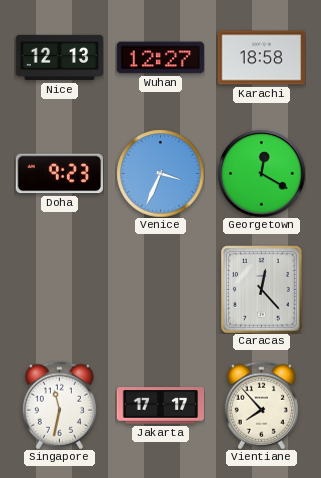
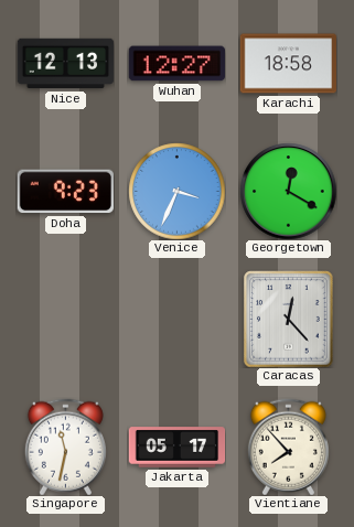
Jakarta: 17:17 -> 05:17 (176, 448)
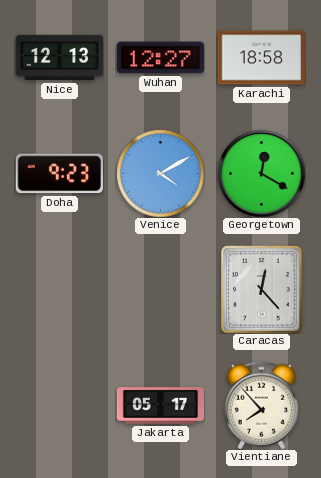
Venice: 3:34 -> 4:10 (160, 173)
Singapore: 11:32 -> none (65, 447)
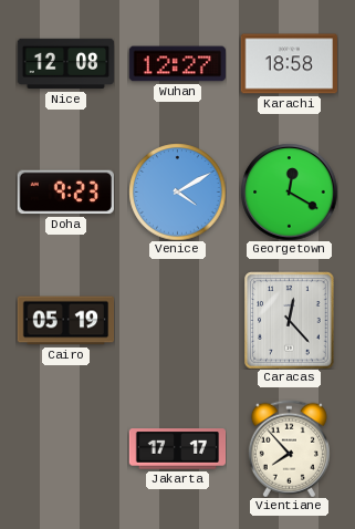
Nice: 12:13 -> 12:08 (65, 64)
Cairo: none -> 05:19 (65, 321)
Jakarta: 05:17 -> 17:17 (177, 449)
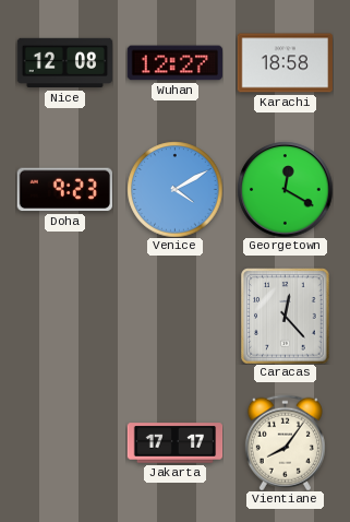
Cairo: 05:19 -> none (65, 321)
Vientiane: 7:53 -> 8:06 (285, 442)
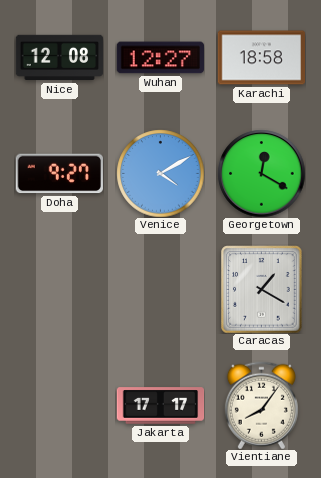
Doha: 9:23 -> 9:27 (59, 174)
Caracas: 12:23 -> 1:20 (262, 289)
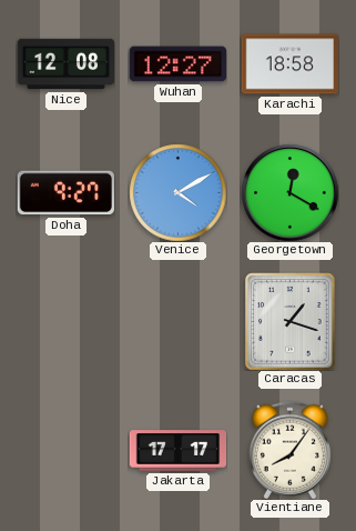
Caracas: 1:20 -> 1:18 (291, 321)
